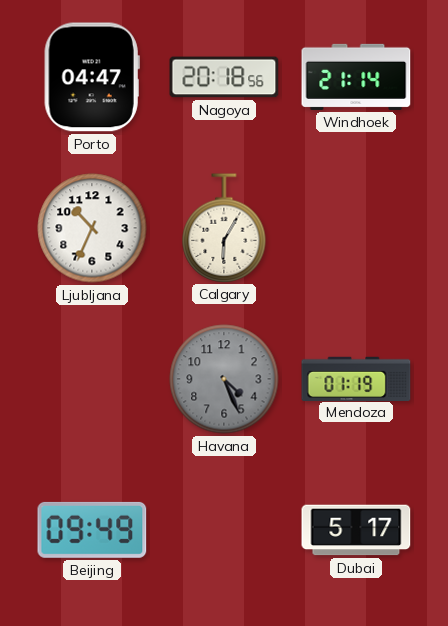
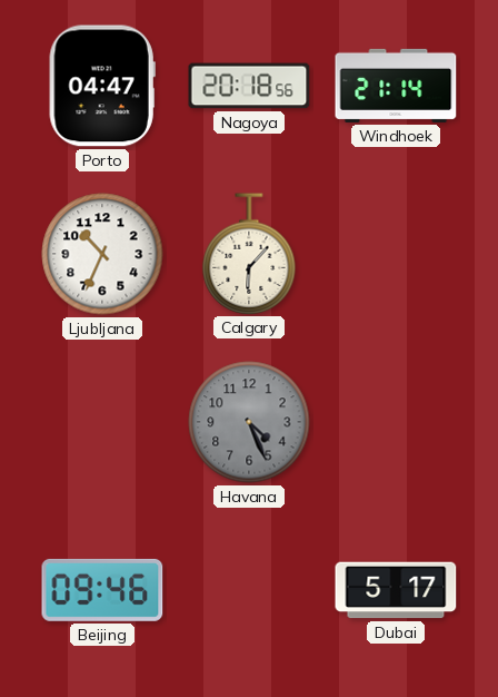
Calgary: 6:05 -> 6:07 (249, 254)
Mendoza: 01:19 -> none (356, 378)
Beijing: 09:49 -> 09:46 (102, 590)
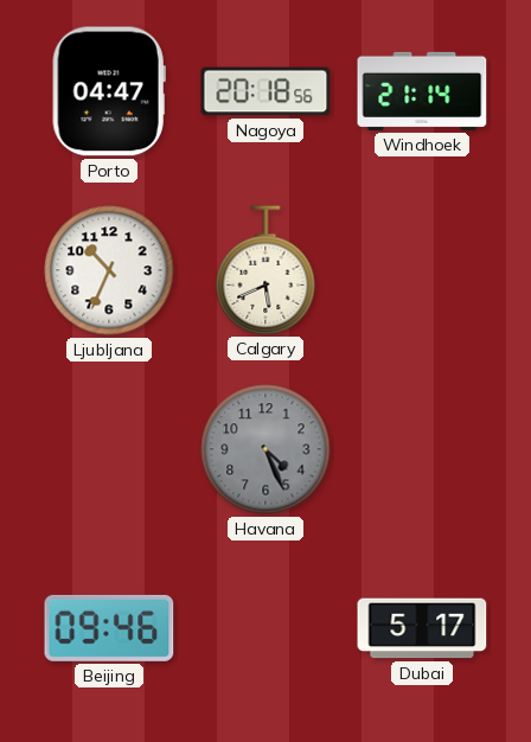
Calgary: 6:07 -> 5:41 (265, 270)
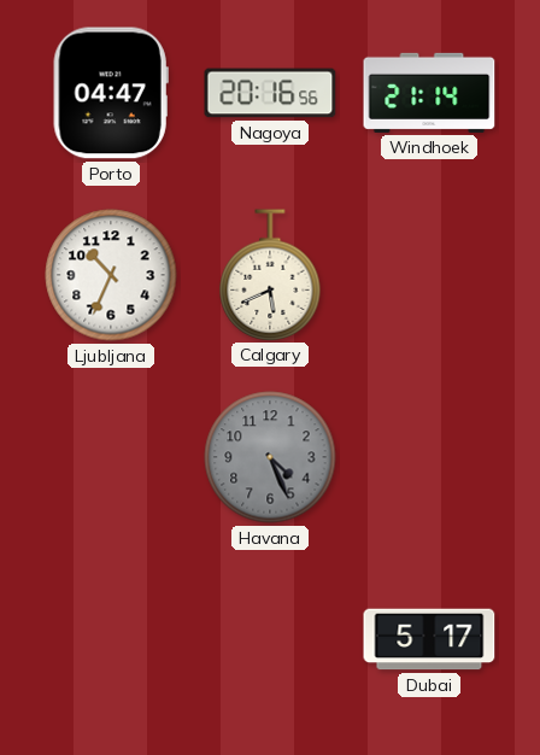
Nagoya: 20:18 -> 20:16 (270, 93)
Beijing: 09:46 -> none (109, 628)
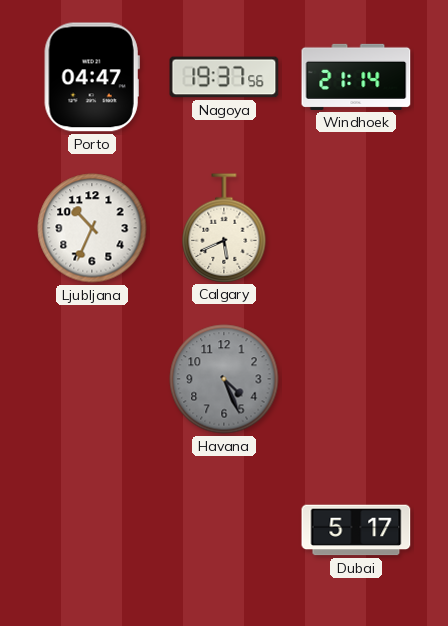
Nagoya: 20:16 -> 19:37 (224, 77)
